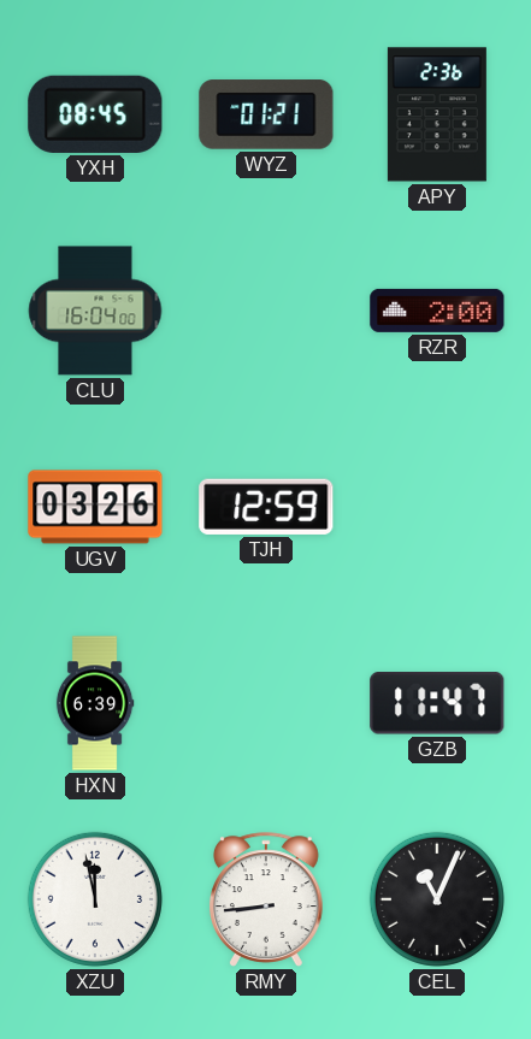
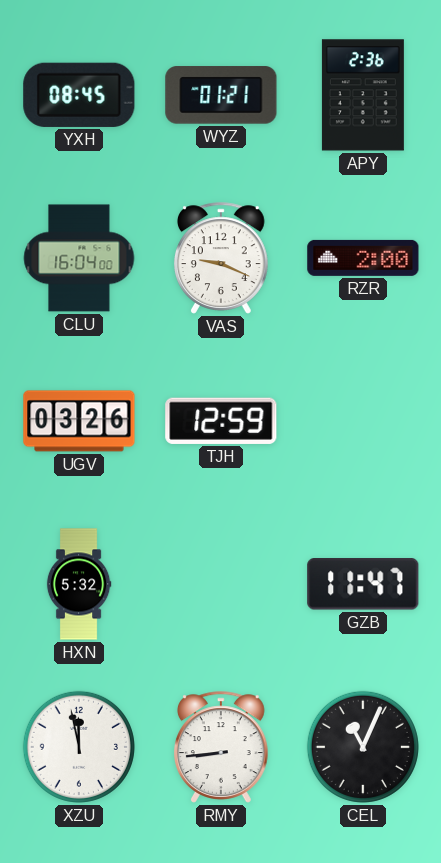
VAS: none -> 9:19 (221, 258)
HXN: 6:39 -> 5:32 (79, 584)
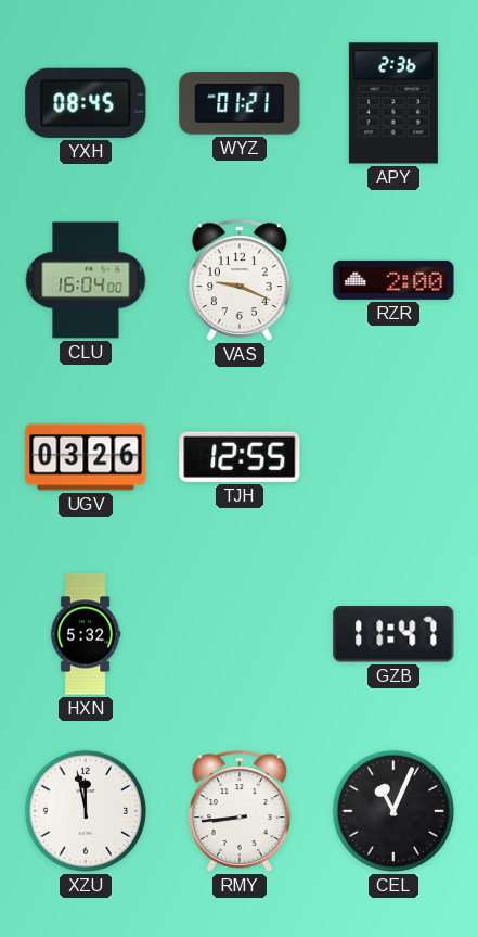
TJH: 12:59 -> 12:55 (240, 457)
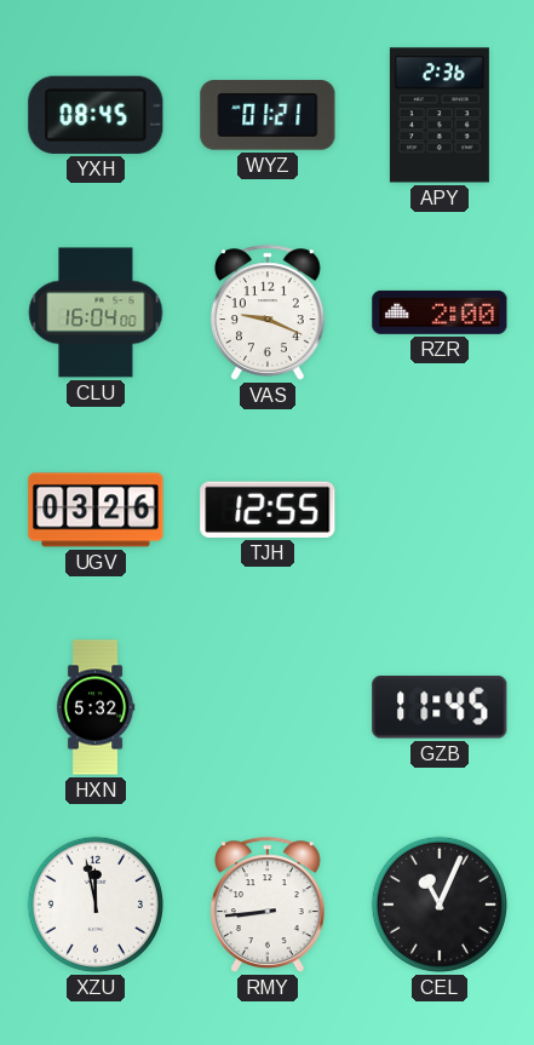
GZB: 11:47 -> 11:45 (440, 707)
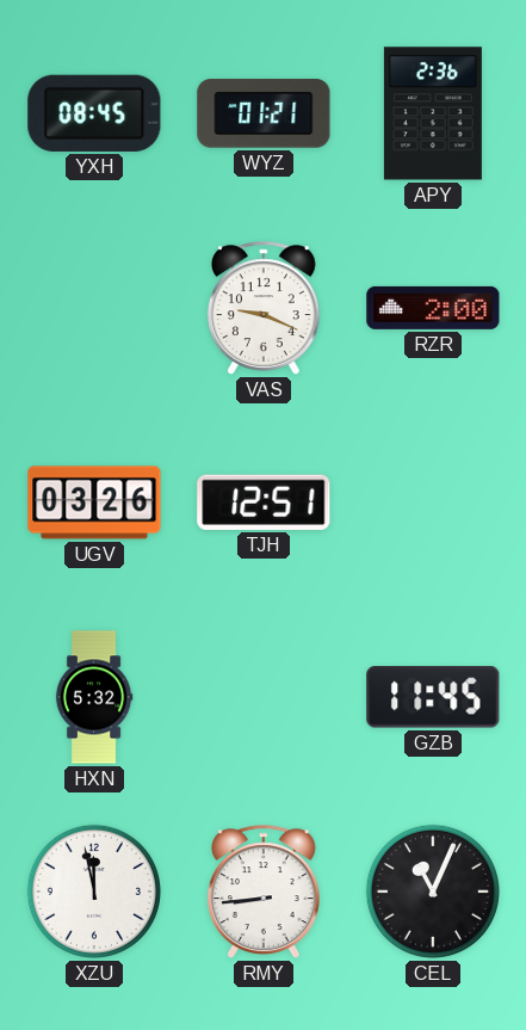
CLU: 16:04 -> none (96, 312)
TJH: 12:55 -> 12:51 (264, 502)
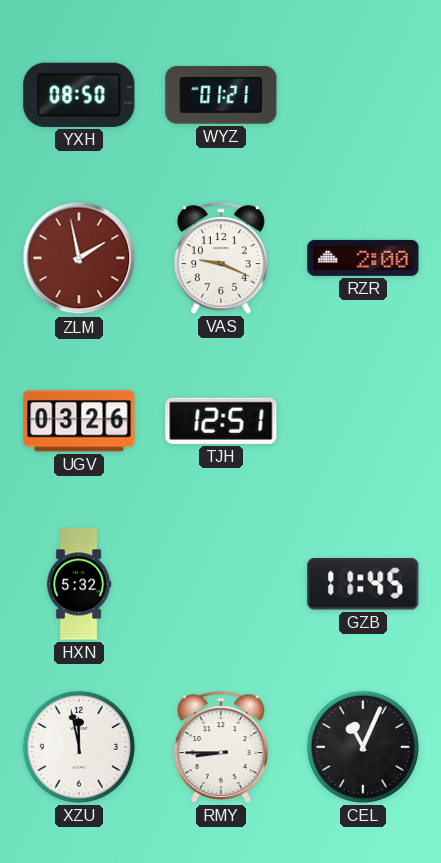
YXH: 08:45 -> 08:50 (79, 95)
APY: 2:36 -> none (433, 113)
ZLM: none -> 1:58 (79, 258)
RMY: 8:44 -> 8:45 (221, 747)
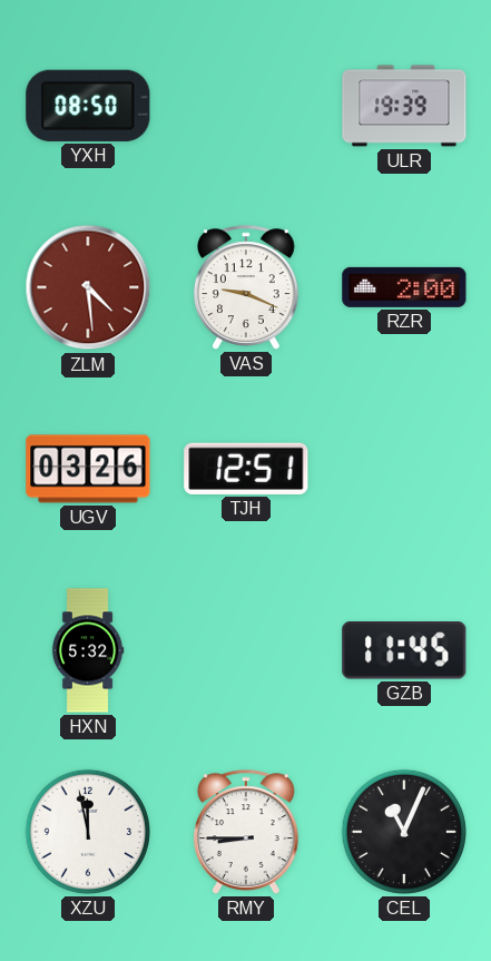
WYZ: 01:21 -> none (221, 95)
ULR: none -> 19:39 (404, 106)
ZLM: 1:58 -> 4:29 (88, 287)
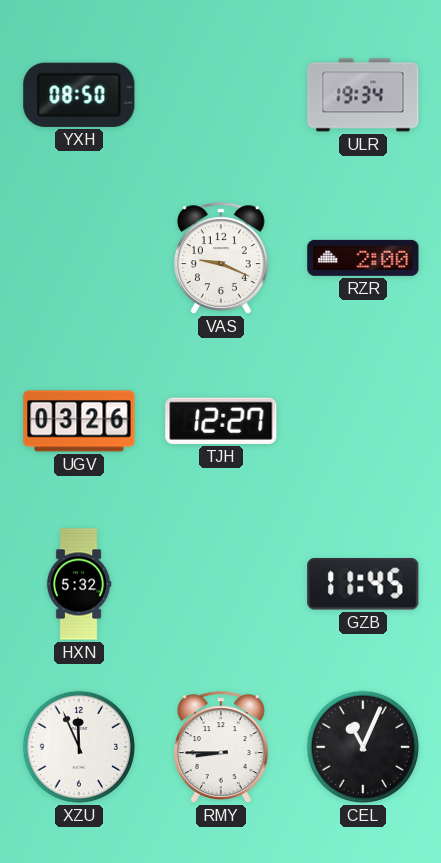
ULR: 19:39 -> 19:34 (363, 95)
ZLM: 4:29 -> none (88, 287)
TJH: 12:51 -> 12:27 (221, 421)
XZU: 11:58 -> 11:56 (79, 747)
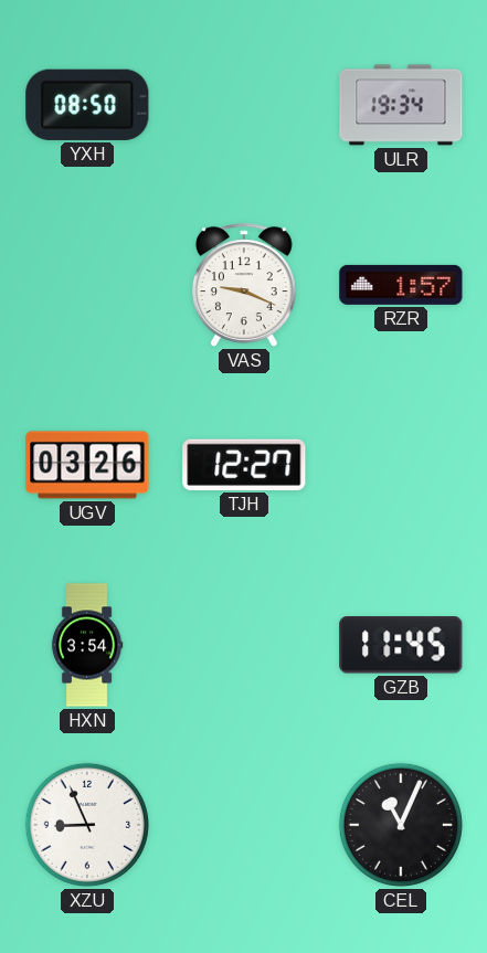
RZR: 2:00 -> 1:57 (401, 285)
HXN: 5:32 -> 3:54 (87, 645)
XZU: 11:56 -> 8:56 (87, 825)
RMY: 8:45 -> none (221, 747)
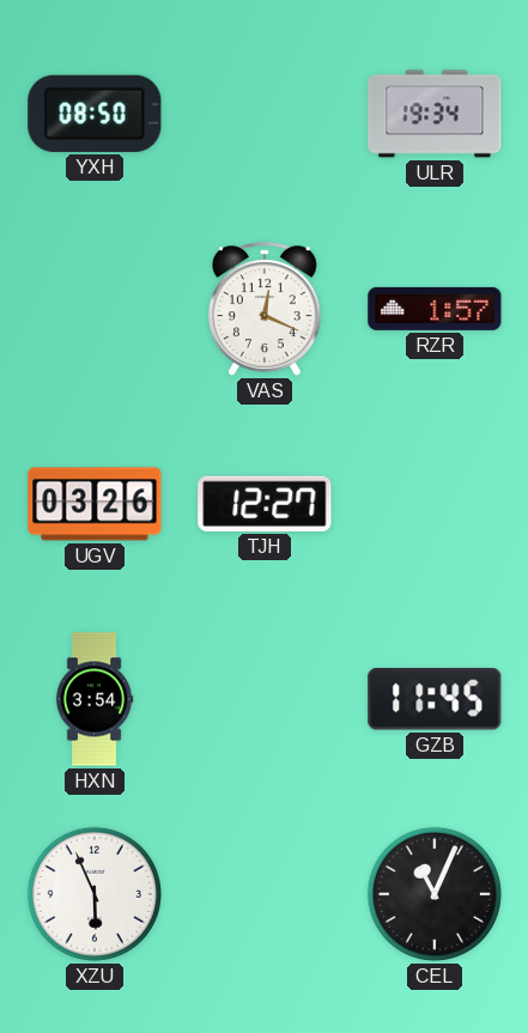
VAS: 9:19 -> 12:19 (265, 309)
XZU: 8:56 -> 5:56 (95, 894)
